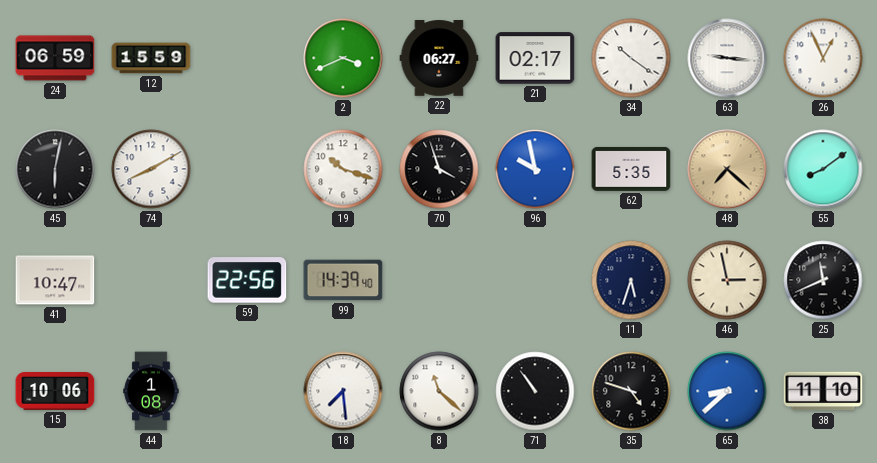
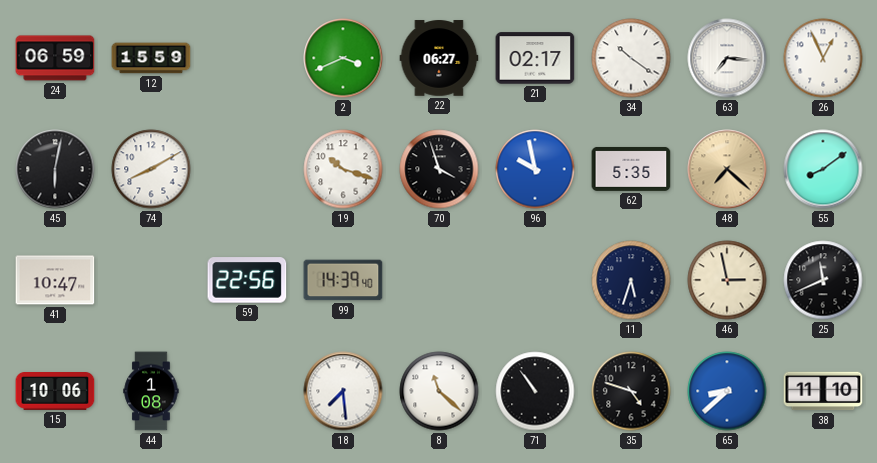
63: 9:16 -> 7:16 (727, 58)
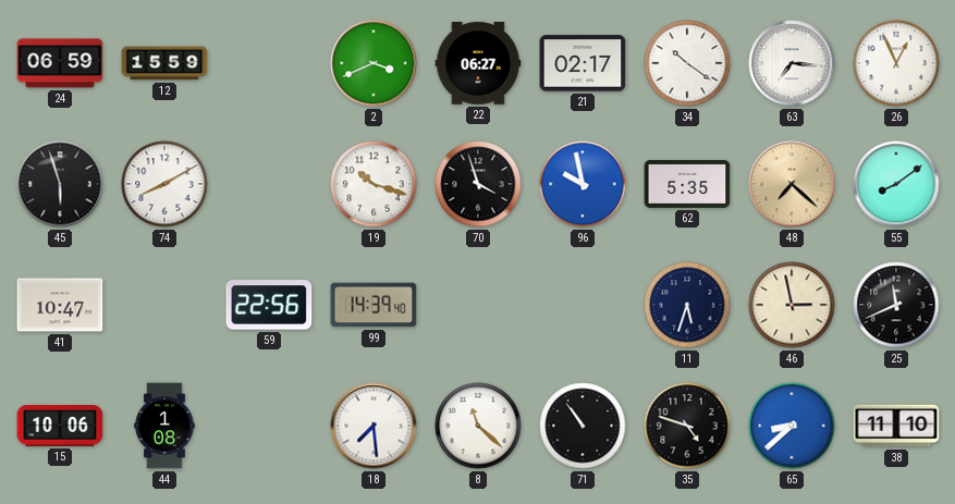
45: 6:02 -> 5:57 (60, 184)
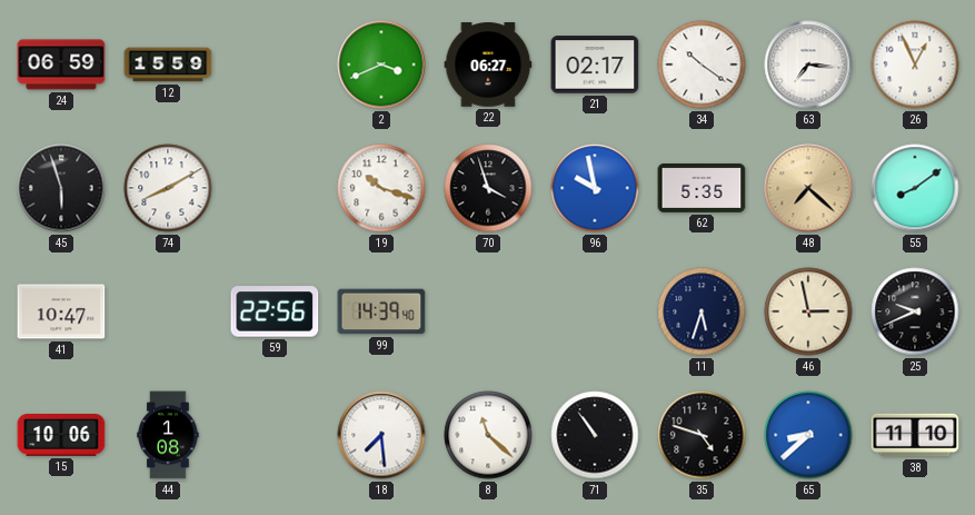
25: 11:41 -> 9:41 (915, 311)
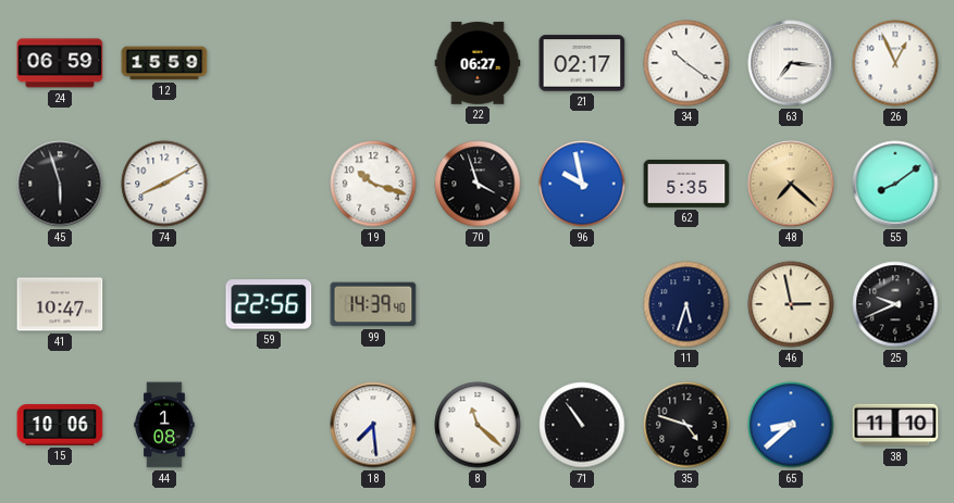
2: 3:41 -> none (381, 65)
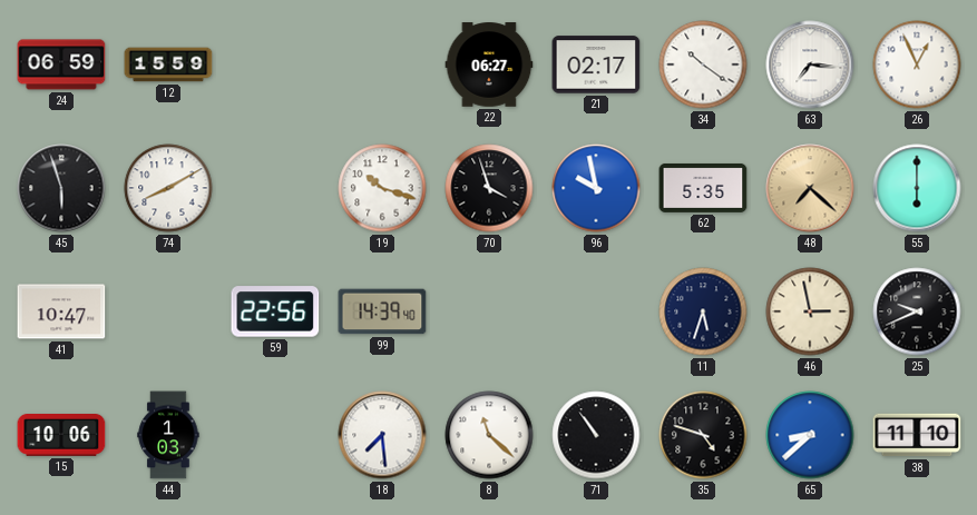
55: 8:09 -> 6:00 (917, 188)
44: 1:08 -> 1:03 (168, 435)
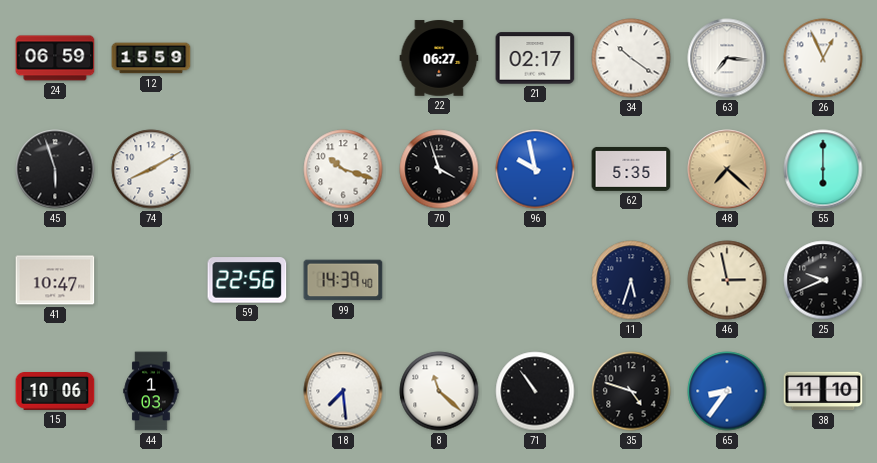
65: 8:38 -> 8:36 (727, 391)
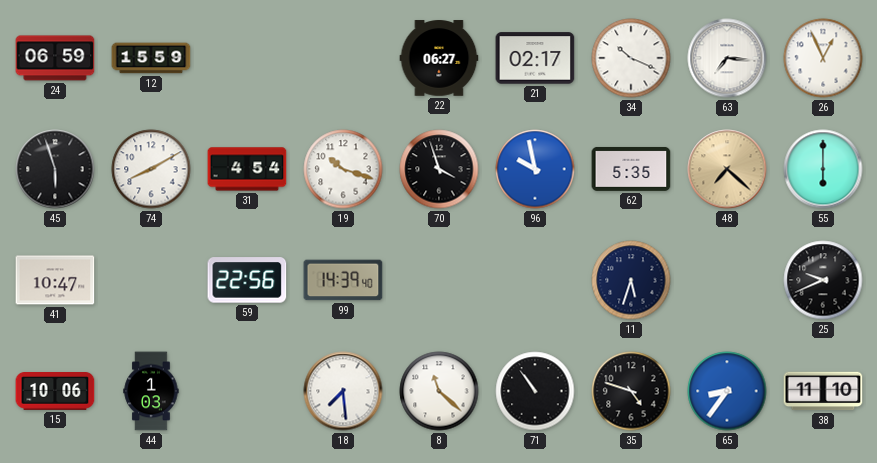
34: 10:21 -> 10:19 (631, 58)
31: none -> 4:54 (247, 169)
46: 2:58 -> none (727, 280)
